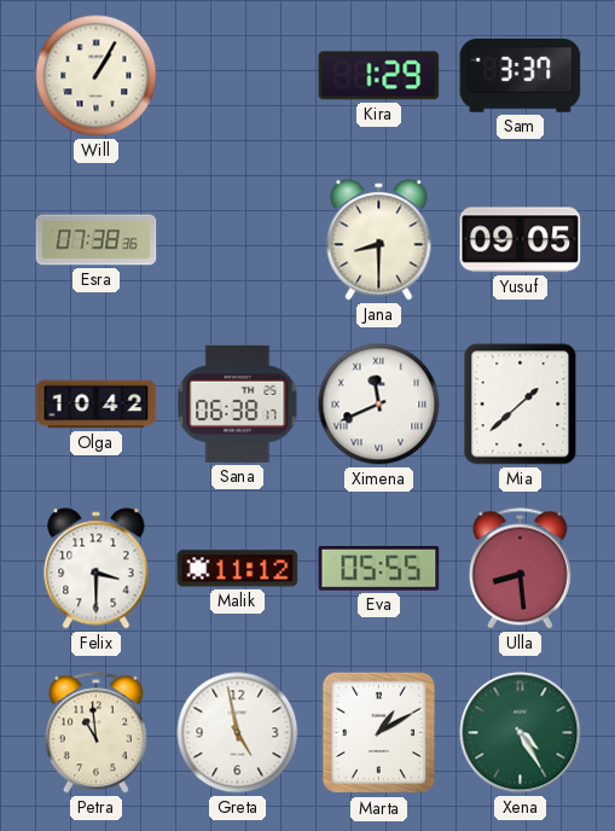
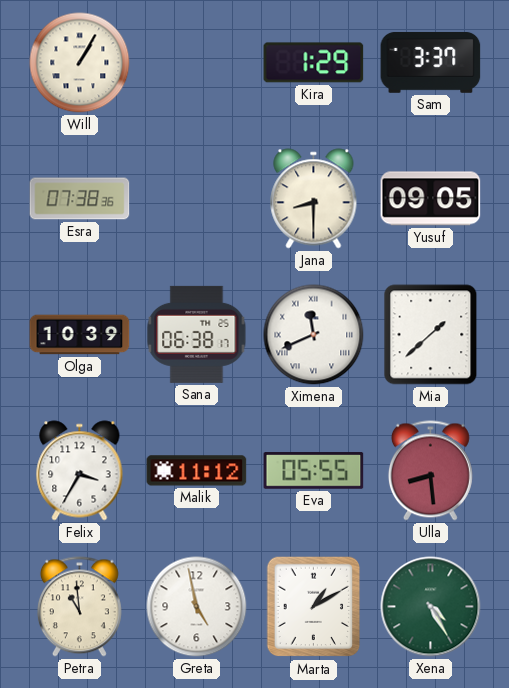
Olga: 10:42 -> 10:39 (80, 335)
Felix: 3:30 -> 3:35 (80, 471)
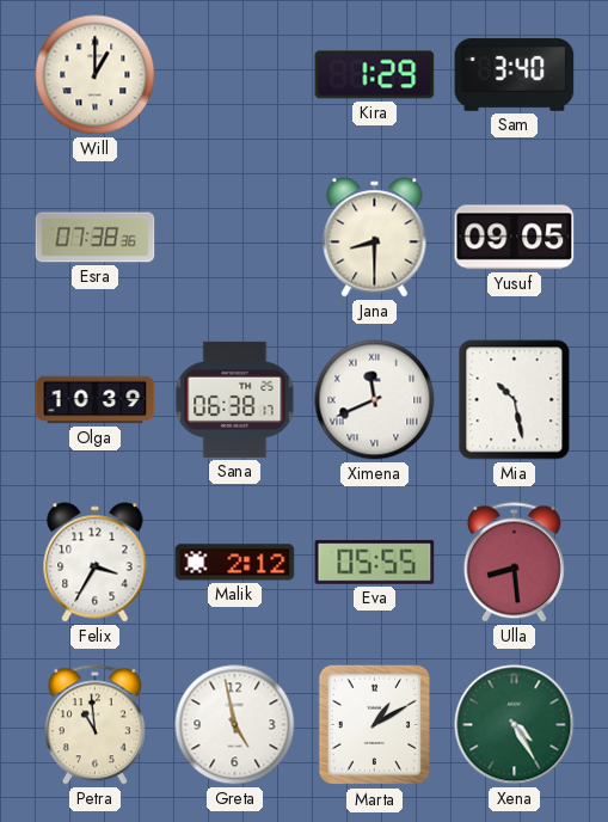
Will: 1:05 -> 1:00 (96, 75)
Sam: 3:37 -> 3:40 (515, 74)
Mia: 1:38 -> 10:28 (515, 400)
Malik: 11:12 -> 2:12 (235, 563)
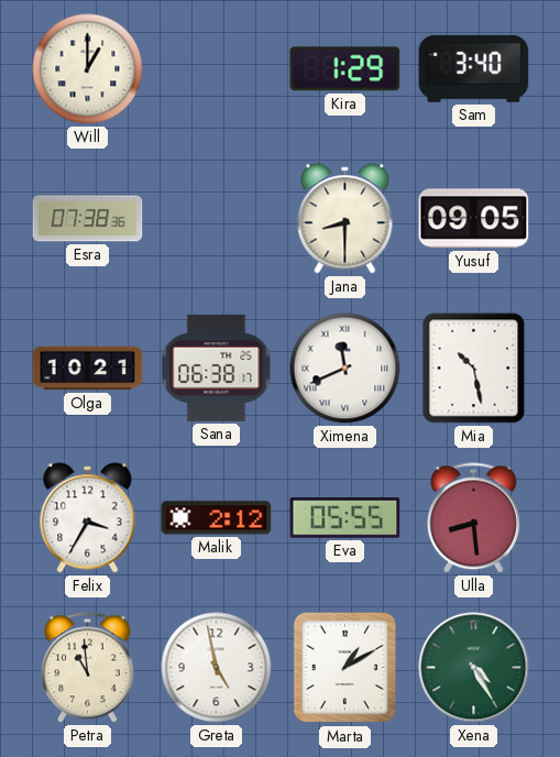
Olga: 10:39 -> 10:21 (88, 369)
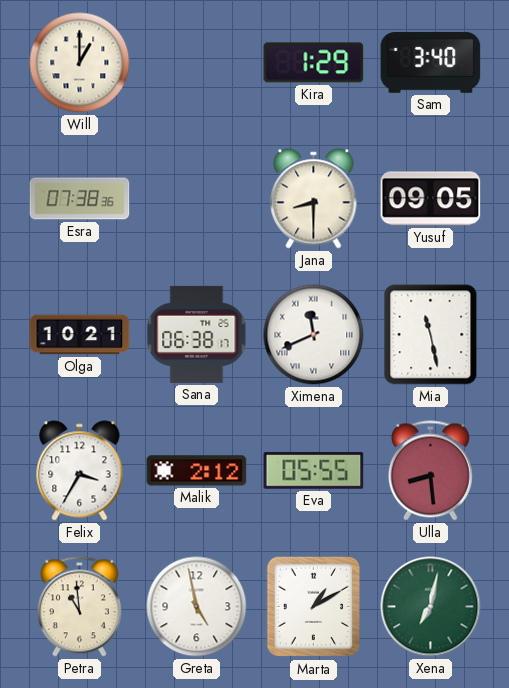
Mia: 10:28 -> 11:28 (431, 335)
Xena: 4:25 -> 7:02 (431, 607)
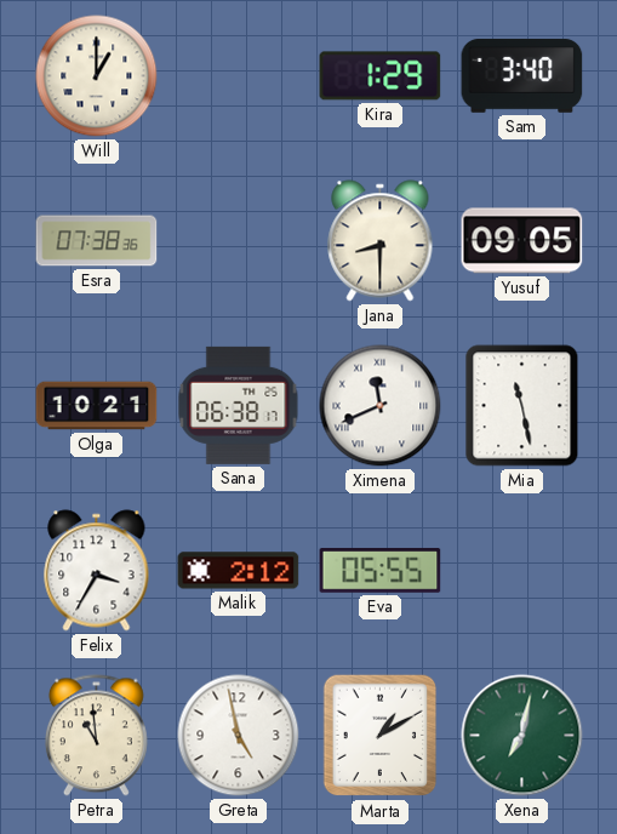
Ulla: 8:29 -> none (430, 471)
